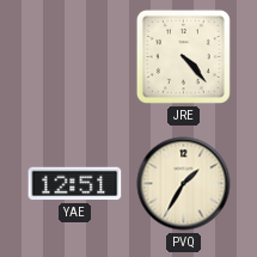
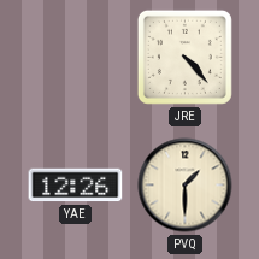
YAE: 12:51 -> 12:26 (76, 186)
PVQ: 1:35 -> 1:30 (186, 186)
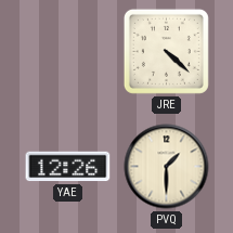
JRE: 4:23 -> 4:22 (166, 51)
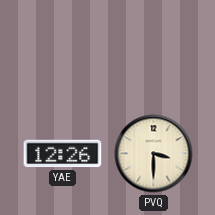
JRE: 4:22 -> none (166, 51)
PVQ: 1:30 -> 3:30 (154, 154)
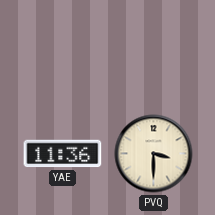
YAE: 12:26 -> 11:36 (63, 154)
